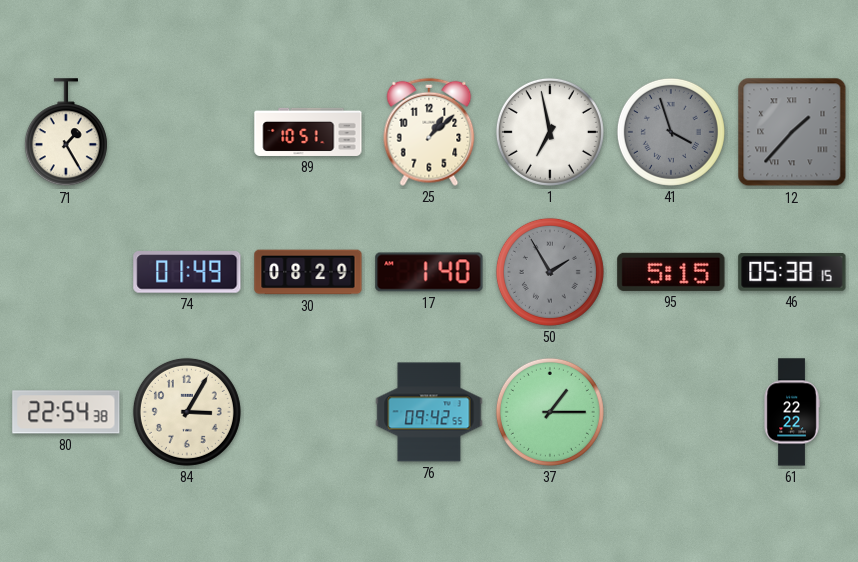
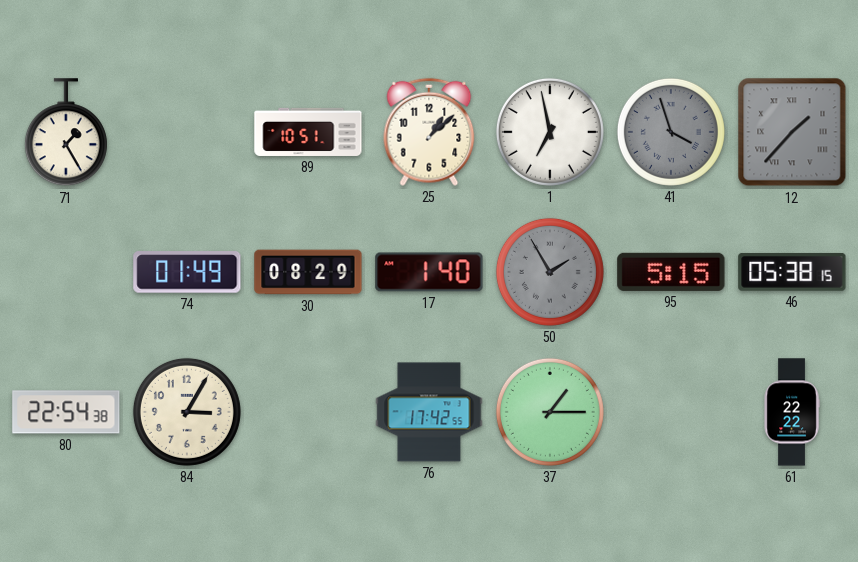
76: 09:42 -> 17:42 (429, 412)
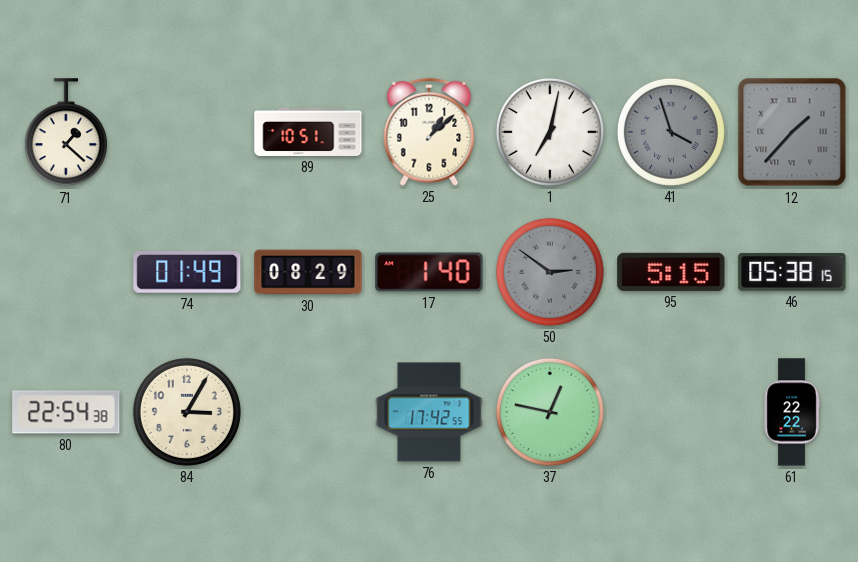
71: 1:25 -> 1:22 (66, 133)
1: 6:58 -> 7:02 (550, 132)
50: 1:55 -> 2:51 (550, 272)
37: 1:15 -> 12:47 (550, 412)
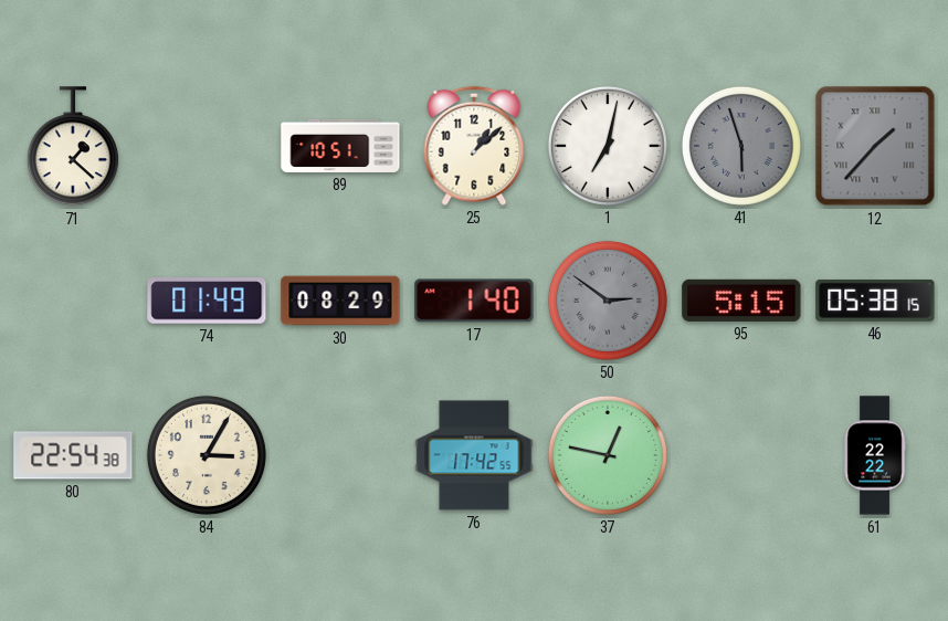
41: 3:57 -> 5:57 (741, 146)
